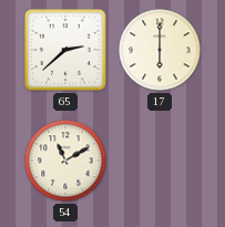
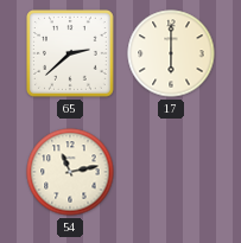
54: 11:10 -> 11:13 (70, 172)
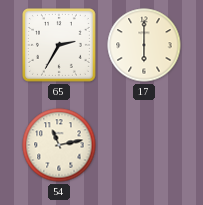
65: 2:38 -> 2:35 (60, 46)
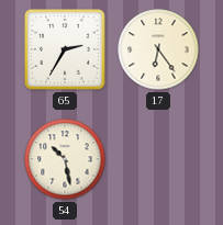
17: 6:00 -> 6:24 (158, 49)
54: 11:13 -> 10:28 (65, 159)
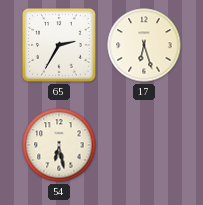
17: 6:24 -> 6:27 (144, 45)
54: 10:28 -> 6:28 (59, 145)
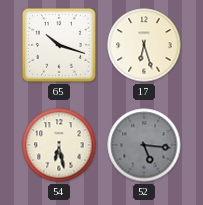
65: 2:35 -> 10:18 (60, 46)
52: none -> 5:16 (144, 145)
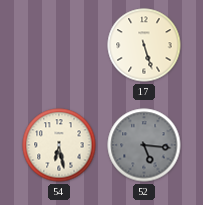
65: 10:18 -> none (60, 46)
17: 6:27 -> 5:27 (144, 45)
